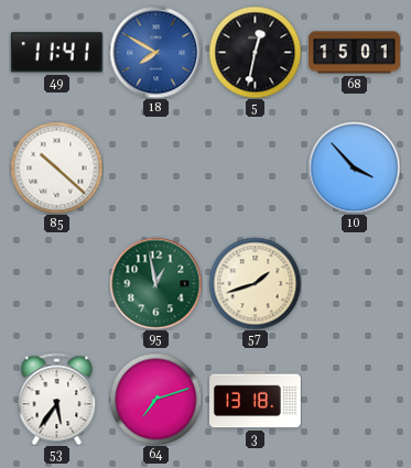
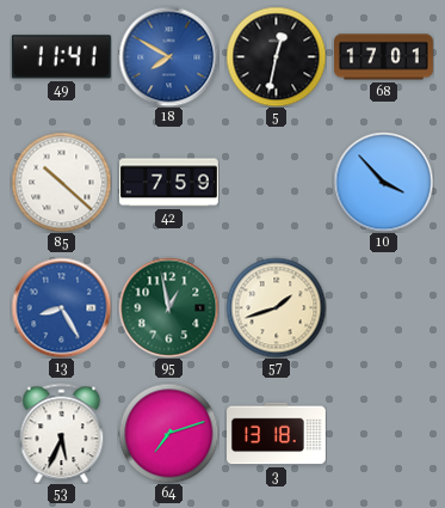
68: 15:01 -> 17:01 (384, 57)
42: none -> 7:59 (169, 183)
13: none -> 8:25 (61, 307)
53: 5:36 -> 5:34 (62, 433)
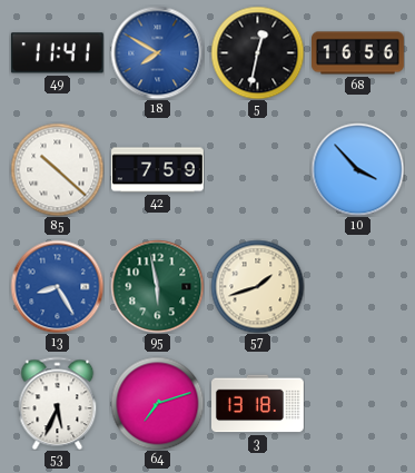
68: 17:01 -> 16:56 (358, 53)
95: 12:58 -> 5:58 (157, 286)
